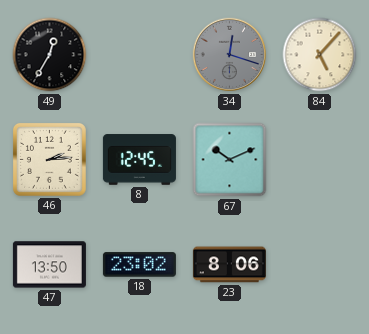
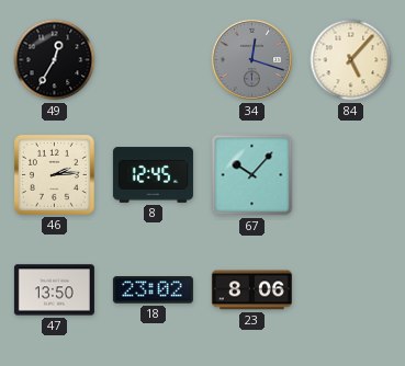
67: 10:11 -> 10:07 (252, 175)
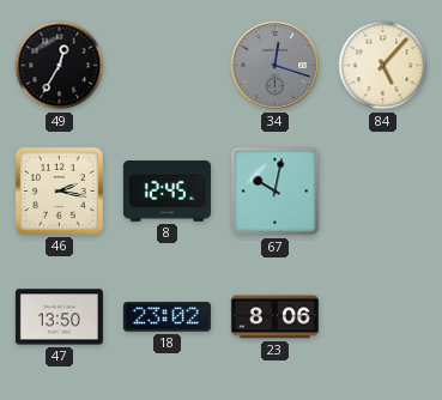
46: 2:14 -> 2:17 (59, 190)
67: 10:07 -> 10:02 (276, 192)
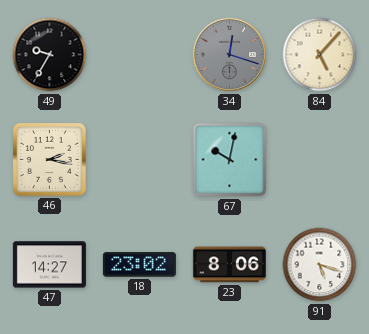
49: 12:35 -> 9:35 (50, 55)
8: 12:45 -> none (166, 192)
47: 13:50 -> 14:27 (49, 265)
91: none -> 5:18 (320, 265)
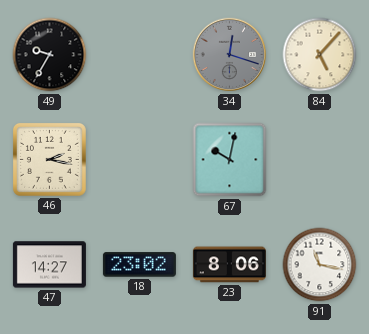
91: 5:18 -> 11:17 (320, 265)
